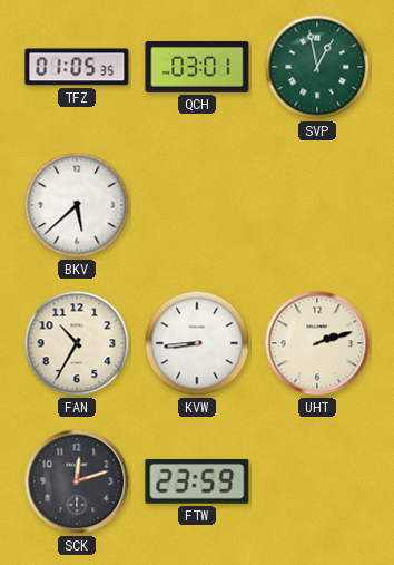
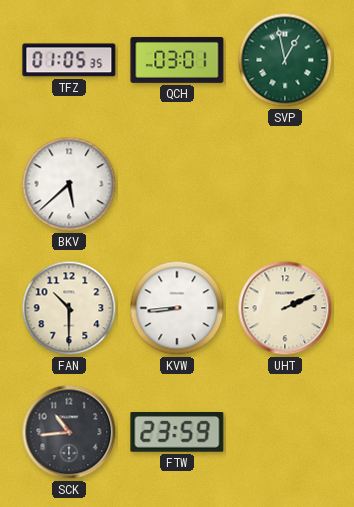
FAN: 10:35 -> 10:30 (69, 308)
UHT: 2:12 -> 2:11 (285, 308)
SCK: 12:12 -> 10:44 (69, 432)
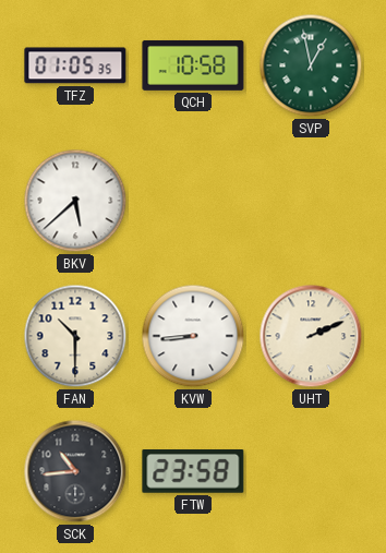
QCH: 03:01 -> 10:58 (193, 65)
FTW: 23:59 -> 23:58 (193, 471)
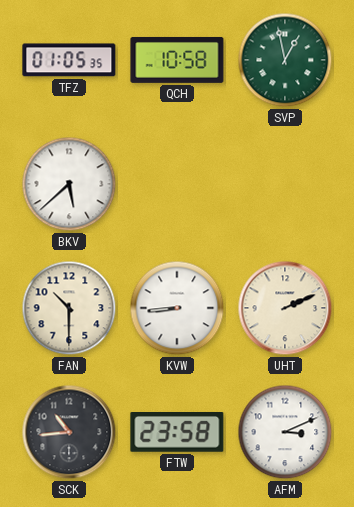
AFM: none -> 3:11 (285, 432)
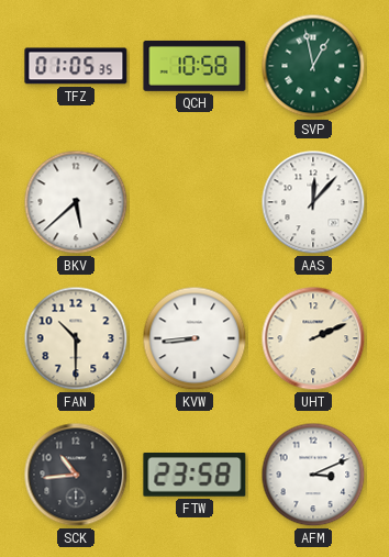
AAS: none -> 12:07 (313, 202)
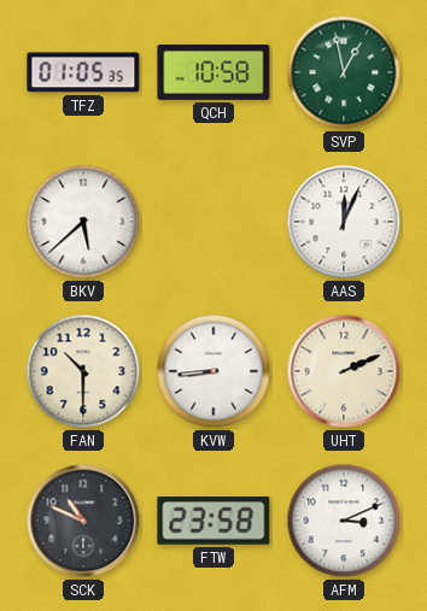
AAS: 12:07 -> 12:04 (344, 222)
SCK: 10:44 -> 10:49 (83, 521)
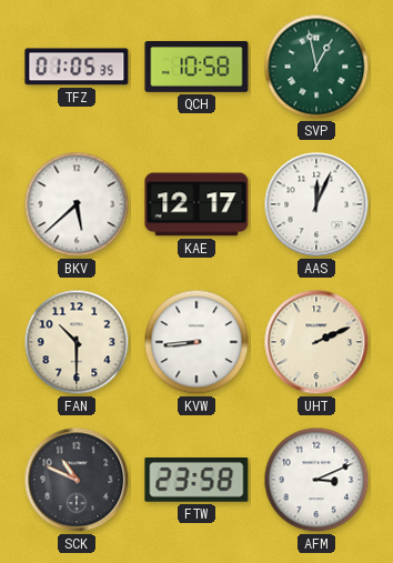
KAE: none -> 12:17 (196, 204)
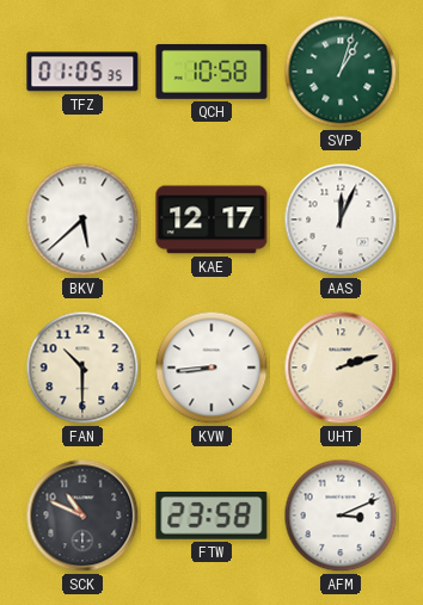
SVP: 12:58 -> 1:03 (341, 72)
UHT: 2:11 -> 2:12 (341, 368)
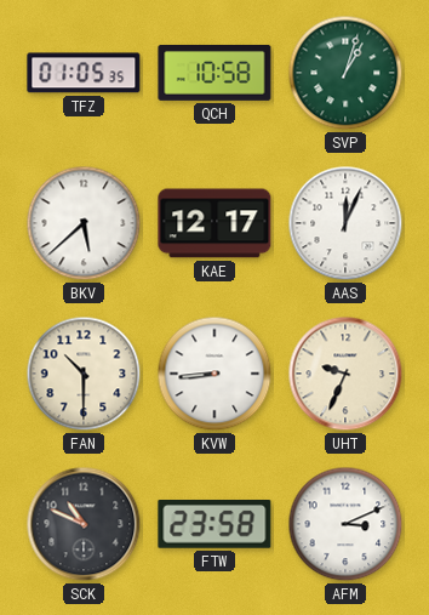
UHT: 2:12 -> 9:34 (345, 374)
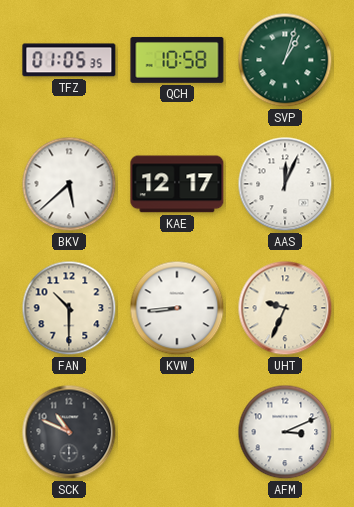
FTW: 23:58 -> none (215, 524)
